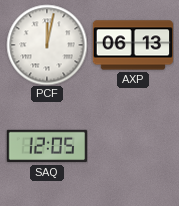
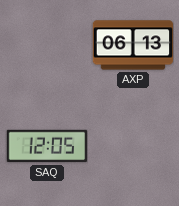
PCF: 12:02 -> none (47, 45)
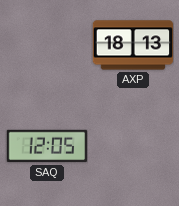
AXP: 06:13 -> 18:13 (133, 45)
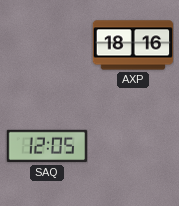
AXP: 18:13 -> 18:16 (133, 45)
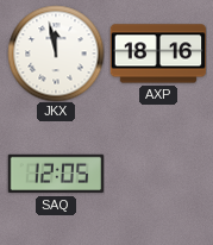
JKX: none -> 11:58 (56, 54)
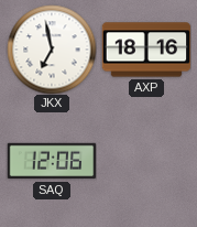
JKX: 11:58 -> 6:58 (52, 50)
SAQ: 12:05 -> 12:06 (52, 161)
